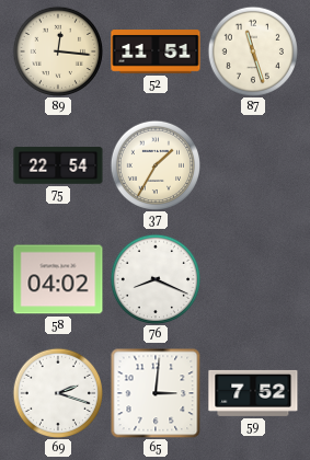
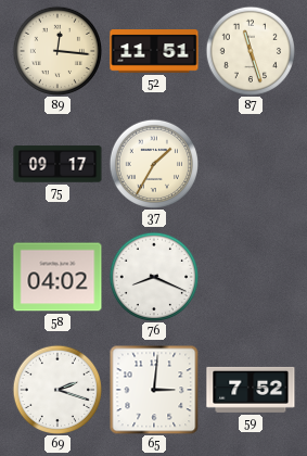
75: 22:54 -> 09:17 (57, 164)
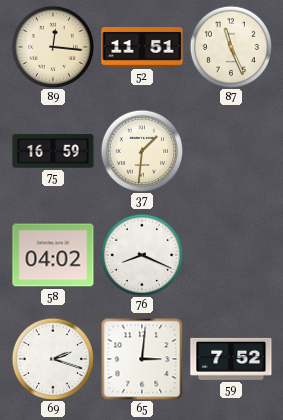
87: 11:27 -> 11:26 (230, 46)
75: 09:17 -> 16:59 (53, 151)
37: 1:35 -> 1:31 (141, 150)
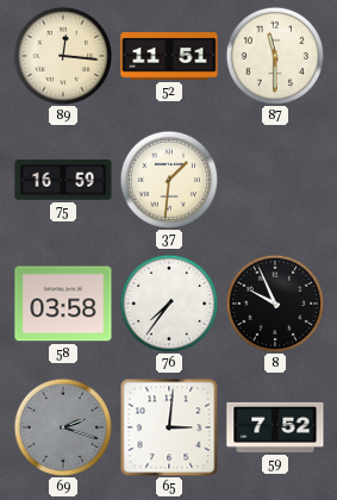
87: 11:26 -> 11:30 (274, 55)
58: 04:02 -> 03:58 (63, 304)
76: 8:19 -> 7:36 (168, 302)
8: none -> 9:56 (274, 302)
69 dial: white -> grey (62, 426)
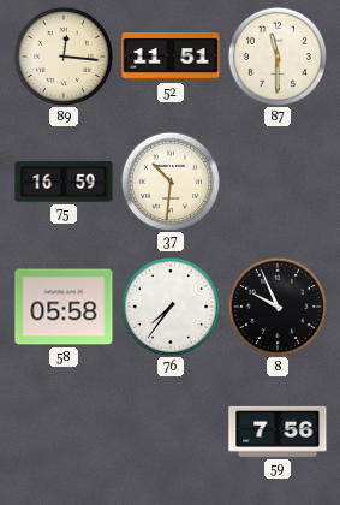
37: 1:31 -> 10:31 (169, 180)
58: 03:58 -> 05:58 (64, 307)
69: 2:18 -> none (62, 426)
65: 3:01 -> none (169, 427)
59: 7:52 -> 7:56 (278, 432)
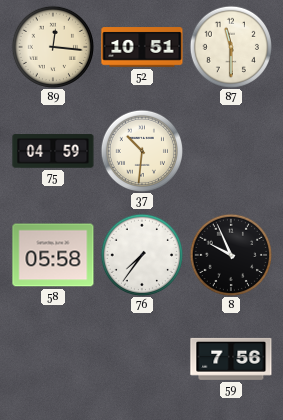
52: 11:51 -> 10:51 (142, 47)
75: 16:59 -> 04:59 (53, 151)
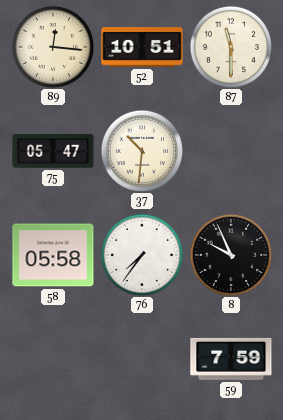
75: 04:59 -> 05:47 (53, 151)
59: 7:56 -> 7:59 (231, 359)
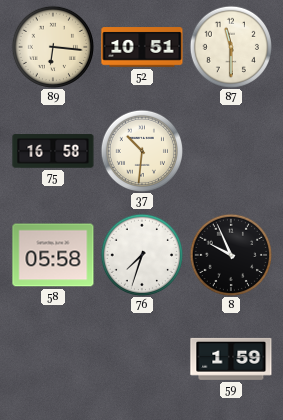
89: 12:16 -> 6:16 (52, 46)
75: 05:47 -> 16:58 (53, 151)
76: 7:36 -> 7:33 (141, 254)
59: 7:59 -> 1:59 (231, 359)
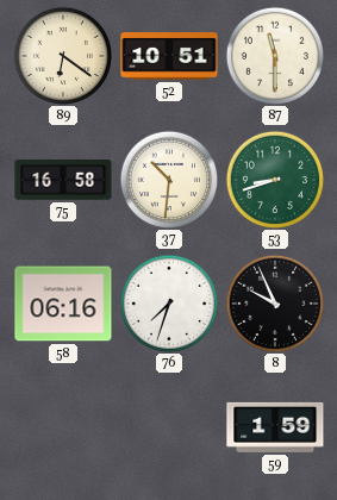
89: 6:16 -> 6:21 (62, 55)
53: none -> 8:42 (274, 179)
58: 05:58 -> 06:16 (63, 304)
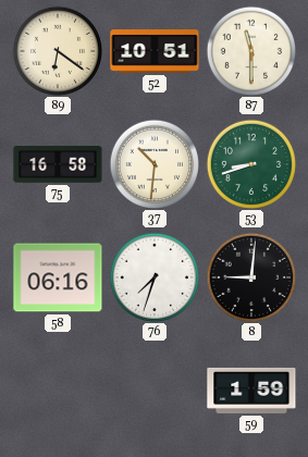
8: 9:56 -> 9:01 (250, 276)
